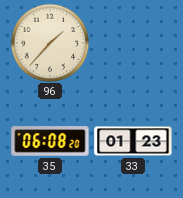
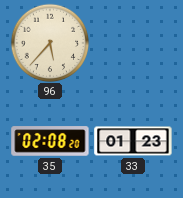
96: 1:37 -> 5:37 (50, 43)
35: 06:08 -> 02:08 (50, 141)
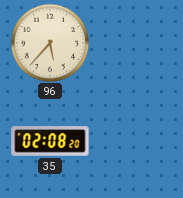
33: 01:23 -> none (133, 141)
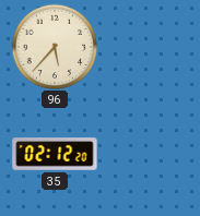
35: 02:08 -> 02:12 (55, 154)
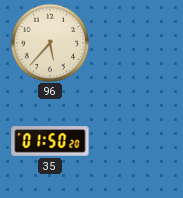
35: 02:12 -> 01:50 (50, 141)
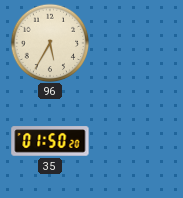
96: 5:37 -> 5:35 (50, 43)
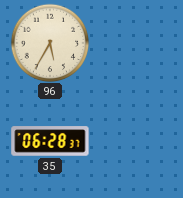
35: 01:50 -> 06:28 (50, 141)
